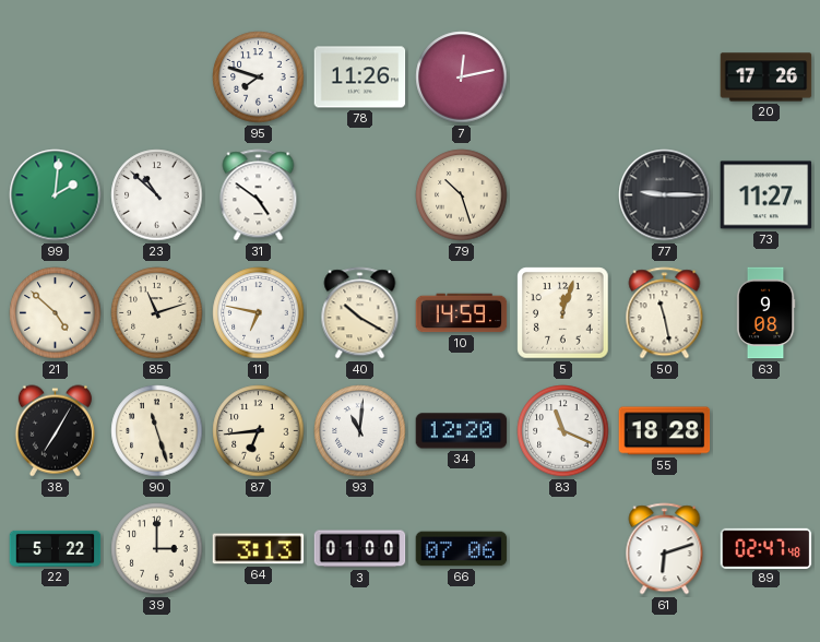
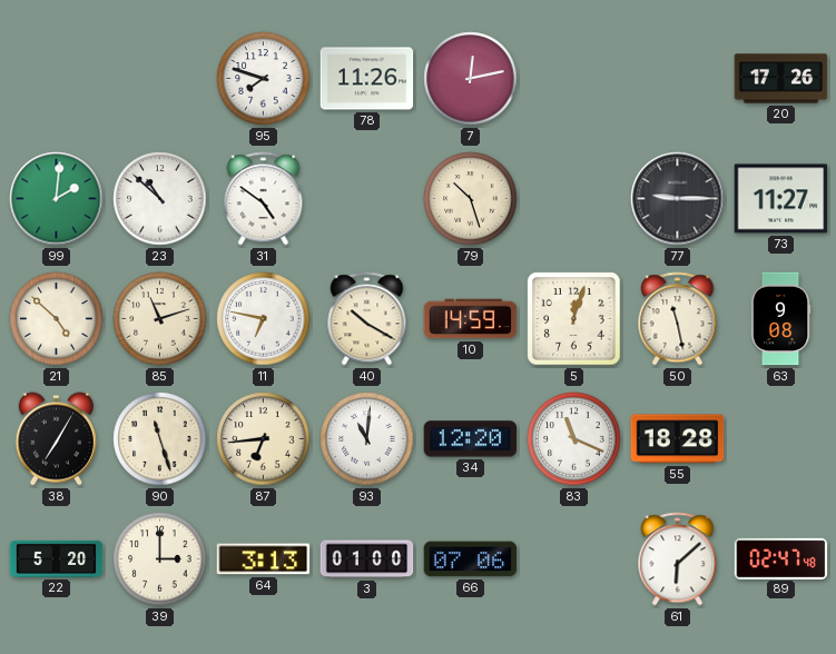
22: 5:22 -> 5:20 (57, 558)
61: 6:12 -> 6:08 (678, 559)
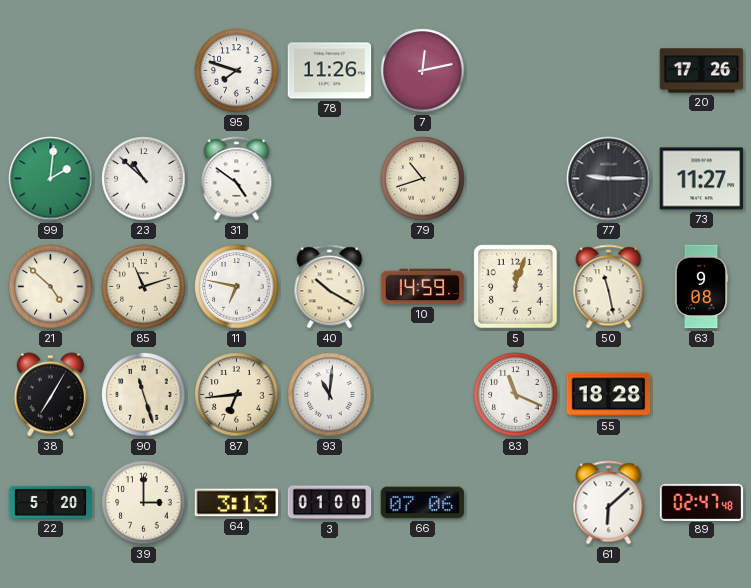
79: 10:27 -> 10:42 (423, 179)
34: 12:20 -> none (471, 439)
